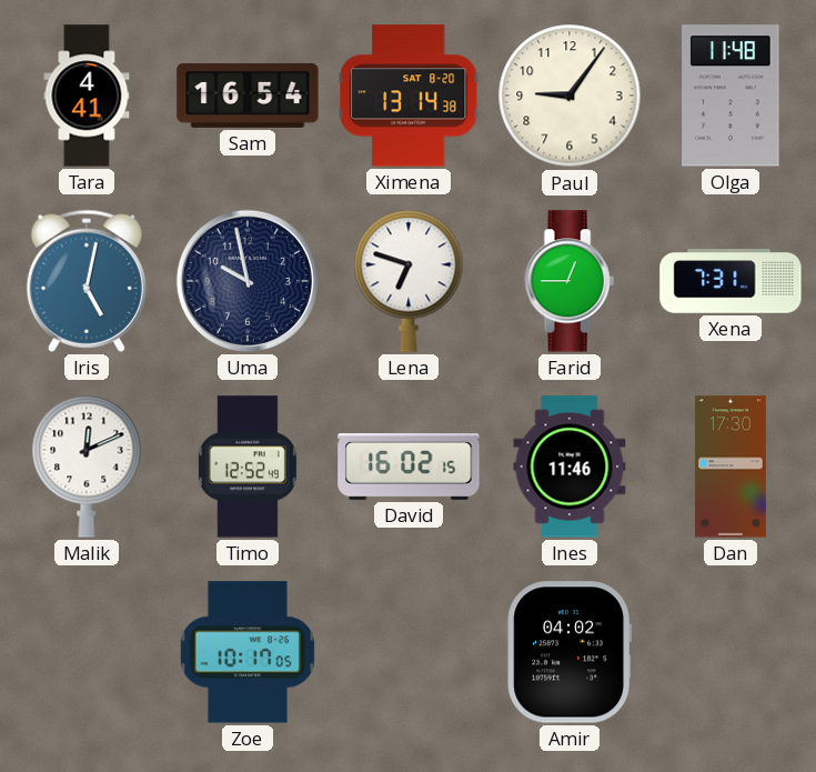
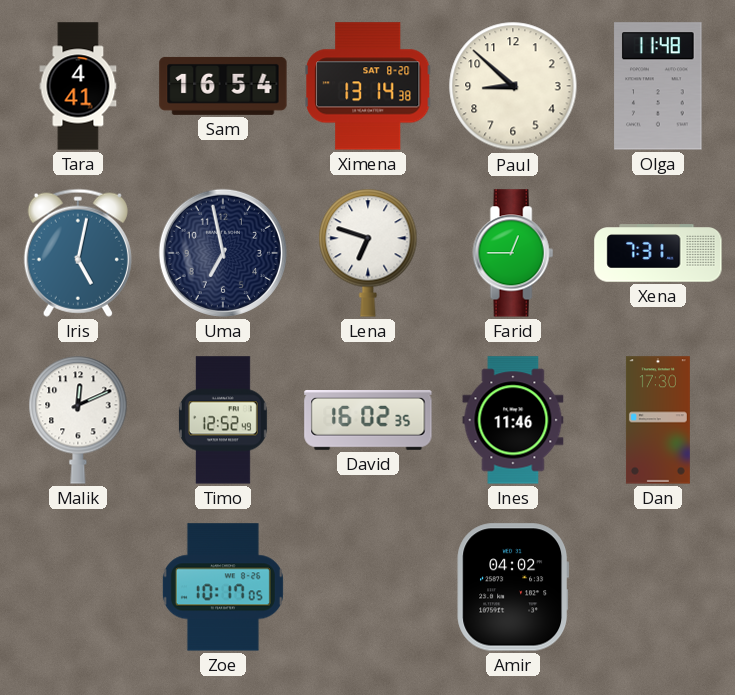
Paul: 9:06 -> 8:52 (513, 86)
Uma: 9:58 -> 6:58 (223, 253)
David: 16:02:15 -> 16:02:35 (368, 421)
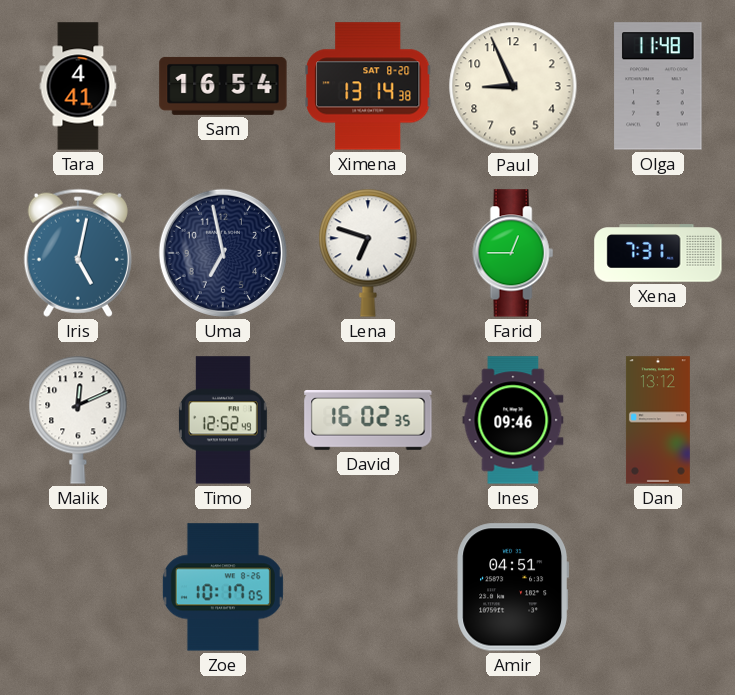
Paul: 8:52 -> 8:56 (513, 86)
Ines: 11:46 -> 09:46 (513, 420)
Dan: 17:30 -> 13:12 (658, 420)
Amir: 04:02 -> 04:51 (513, 587)
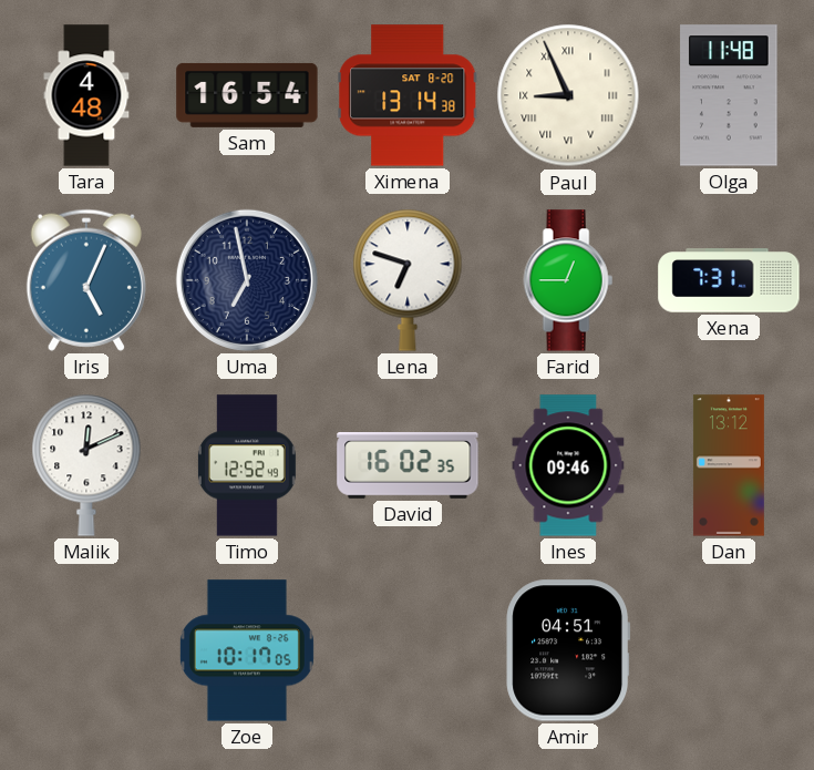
Tara: 4:41 -> 4:48 (86, 95)
Paul numerals: Arabic -> Roman (568, 95)
Iris: 5:02 -> 5:04 (86, 280)
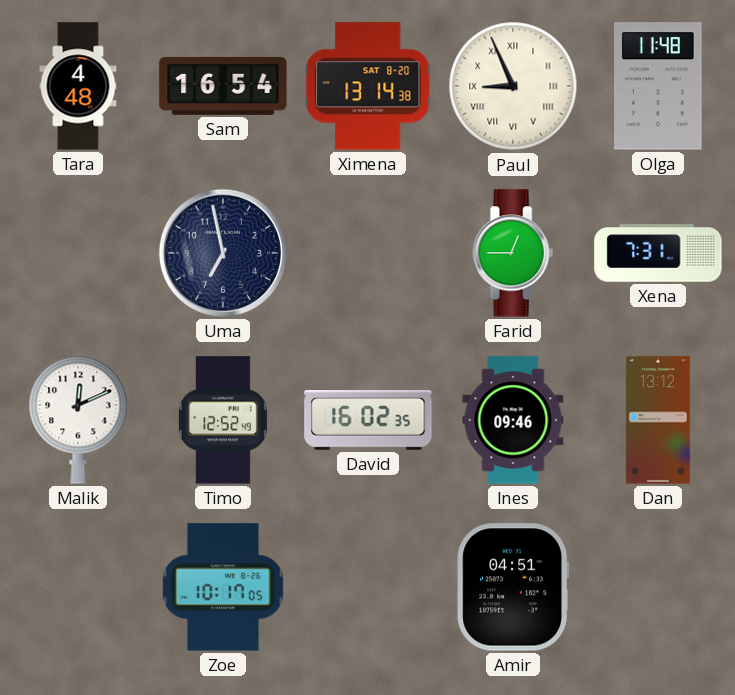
Iris: 5:04 -> none (86, 280)
Lena: 6:48 -> none (408, 280)
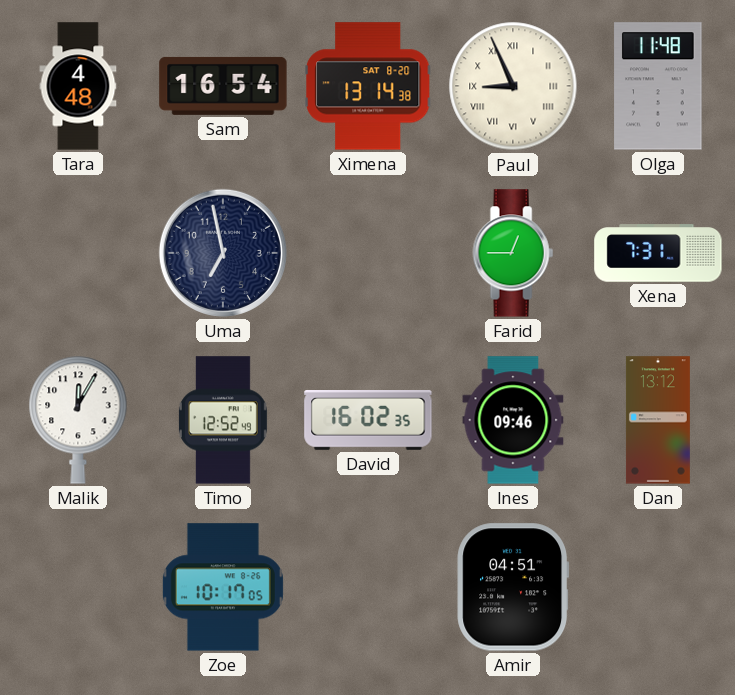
Malik: 12:11 -> 12:05 (78, 420)
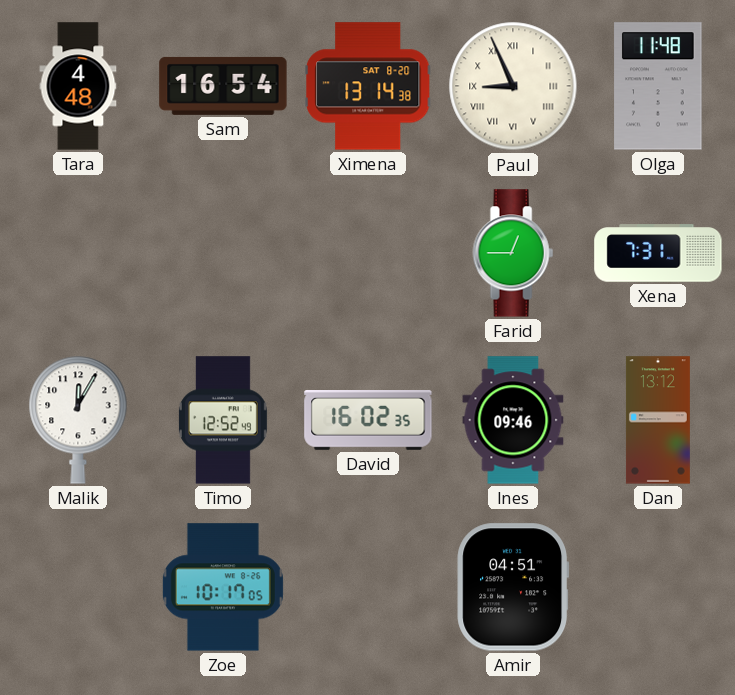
Uma: 6:58 -> none (223, 253)
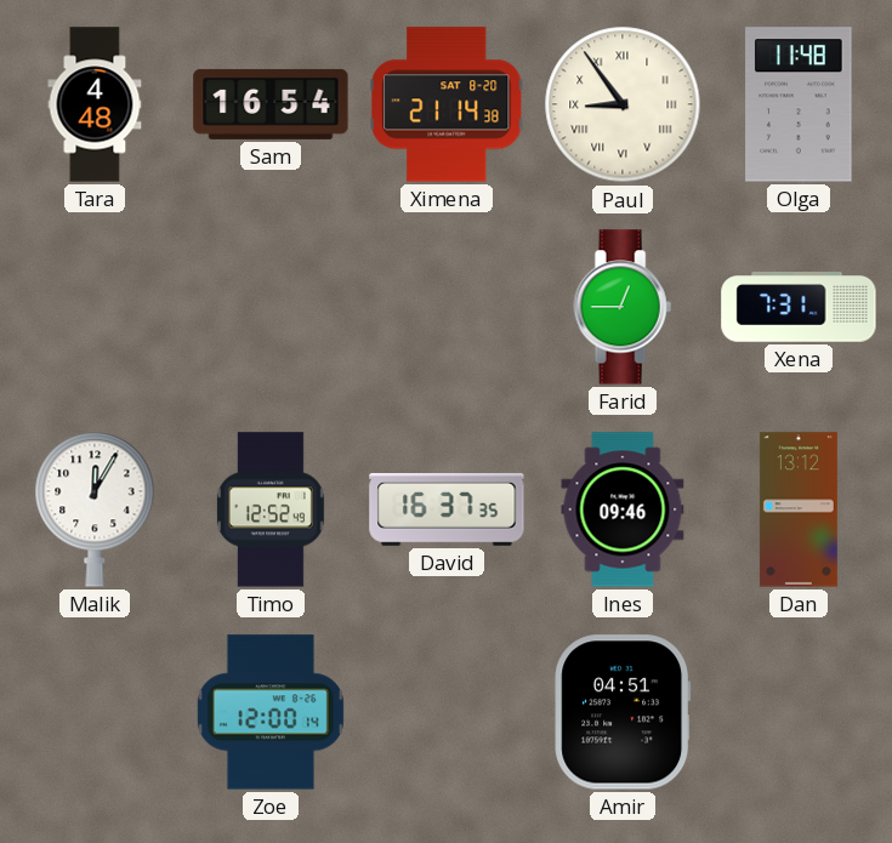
Ximena: 13:14 -> 21:14 (448, 104)
Paul: 8:56 -> 8:54 (623, 104)
David: 16:02 -> 16:37 (447, 511)
Zoe: 10:17 -> 12:00 (271, 712)
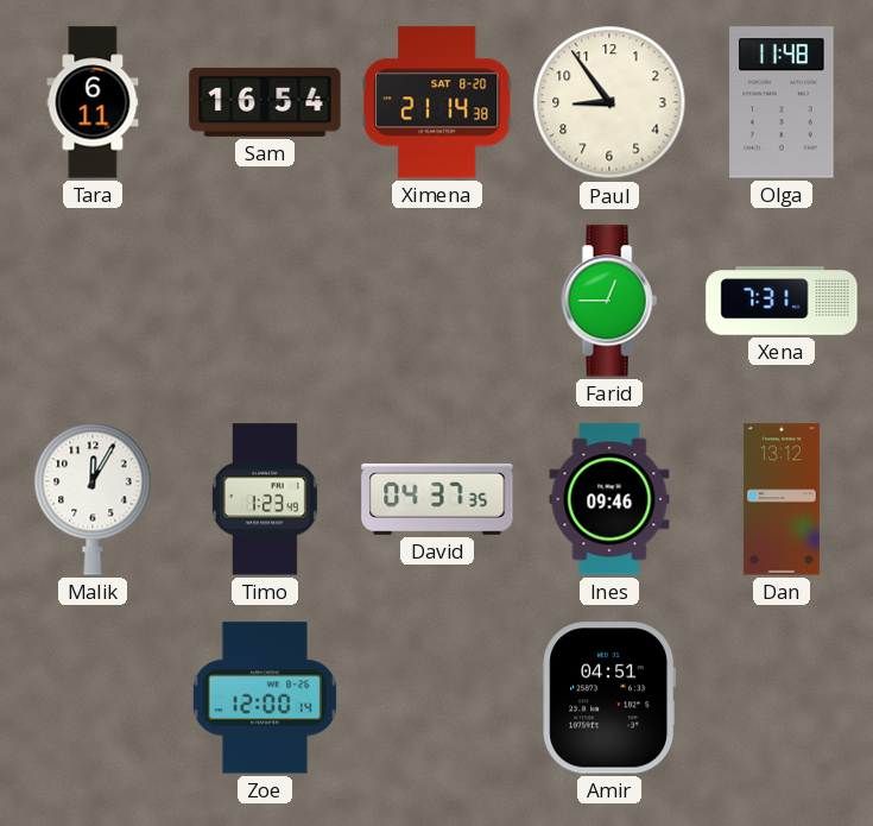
Tara: 4:48 -> 6:11 (93, 102)
Paul numerals: Roman -> Arabic (609, 102)
Timo: 12:52 -> 1:23 (265, 499)
David: 16:37 -> 04:37 (437, 500)
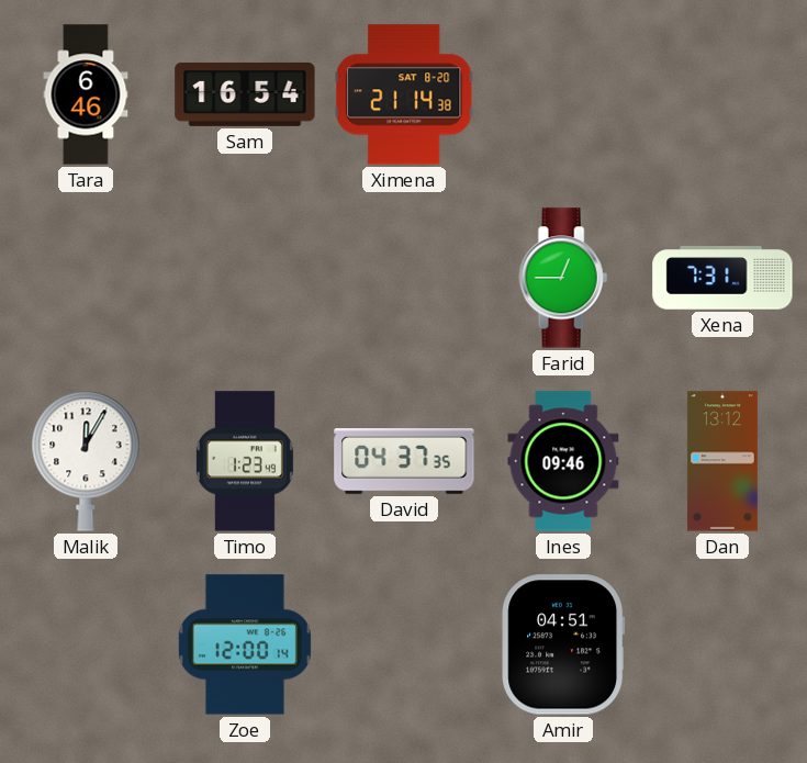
Tara: 6:11 -> 6:46 (86, 94)
Paul: 8:54 -> none (609, 102)
Olga: 11:48 -> none (782, 102)
